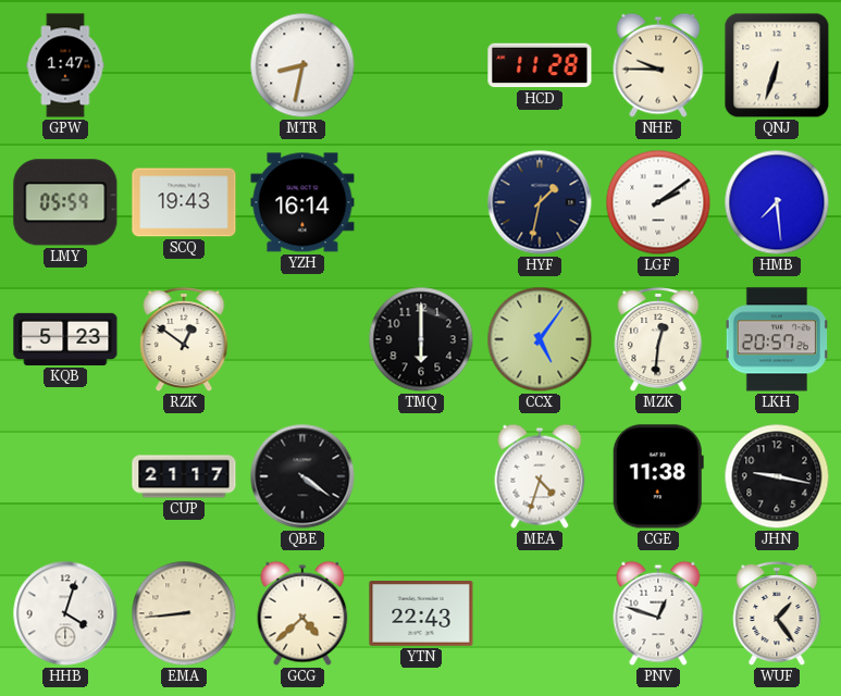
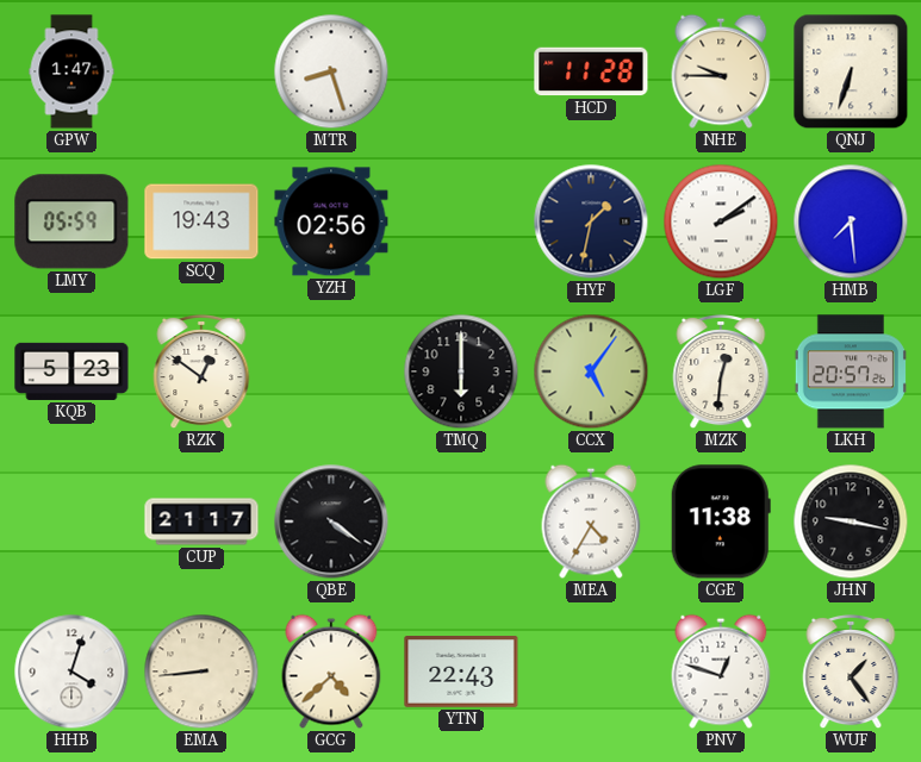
MTR: 8:32 -> 8:27 (331, 71)
YZH: 16:14 -> 02:56 (331, 221)
MEA: 4:33 -> 4:35 (591, 521)
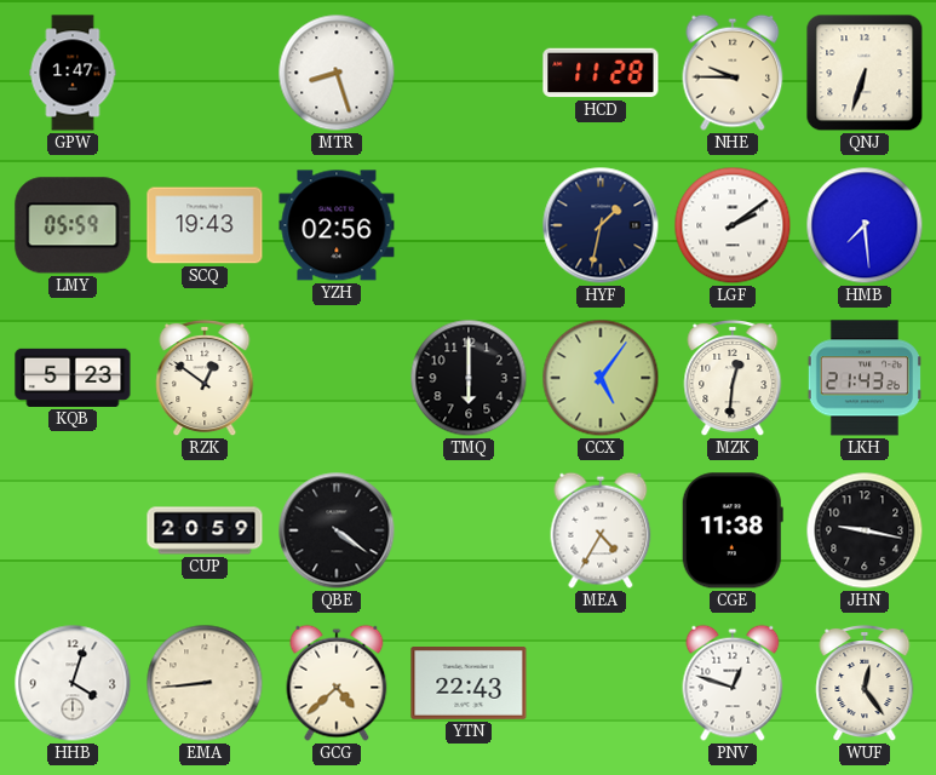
LKH: 20:57 -> 21:43 (865, 378)
CUP: 21:17 -> 20:59 (205, 530)
WUF: 1:24 -> 12:24 (865, 683)
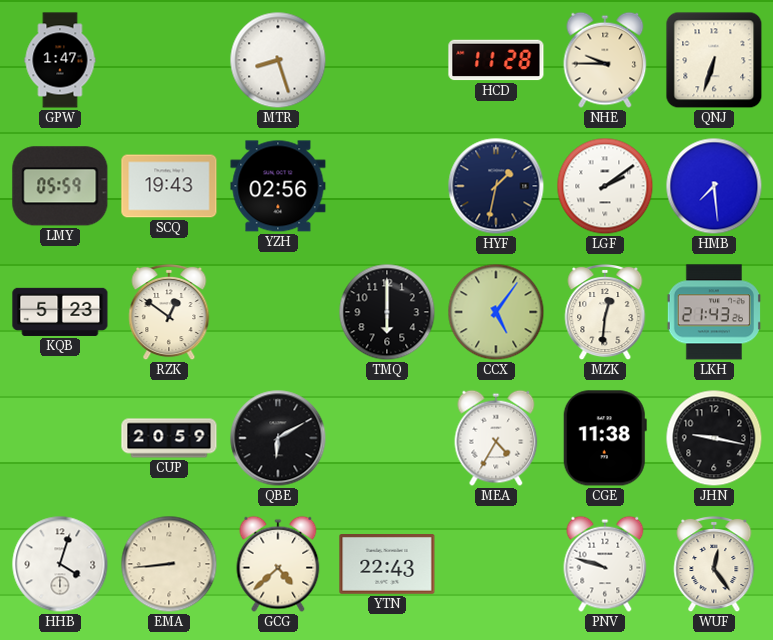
QBE: 4:21 -> 6:10 (278, 438)
PNV: 12:48 -> 9:48 (605, 564)
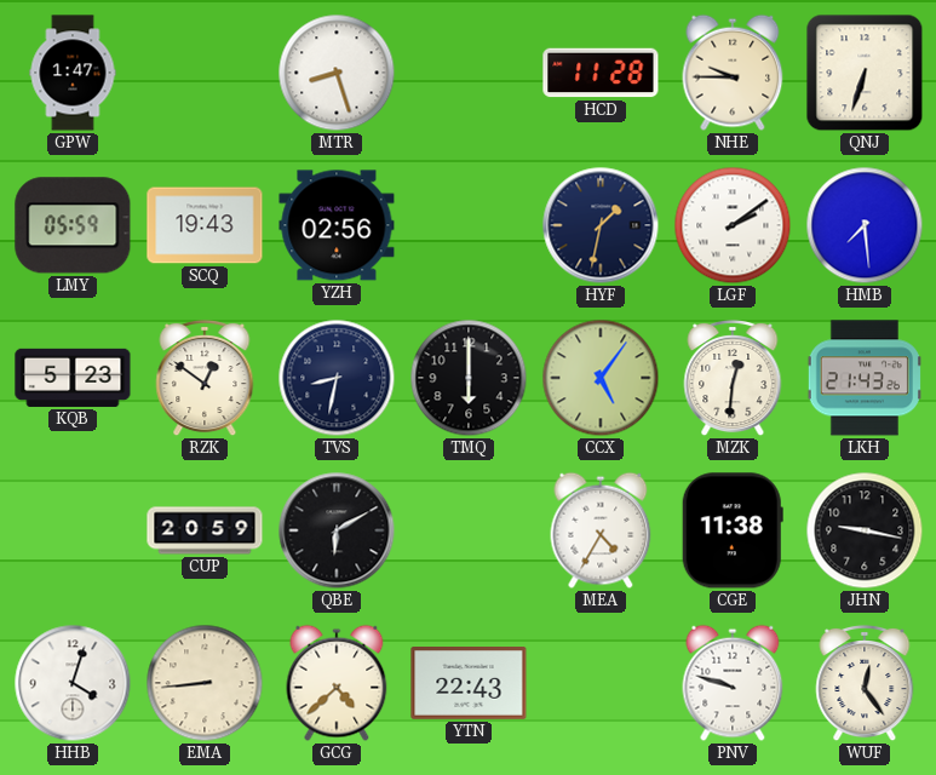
TVS: none -> 8:32 (337, 378)
